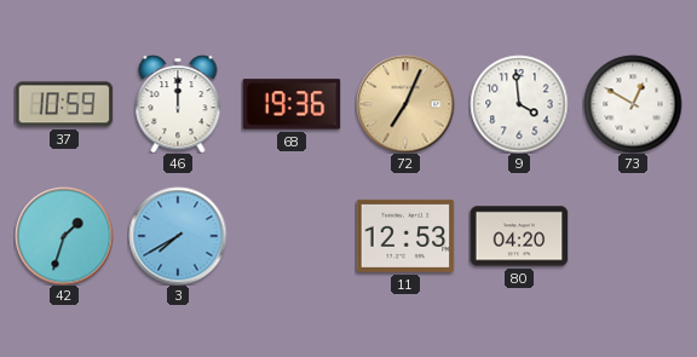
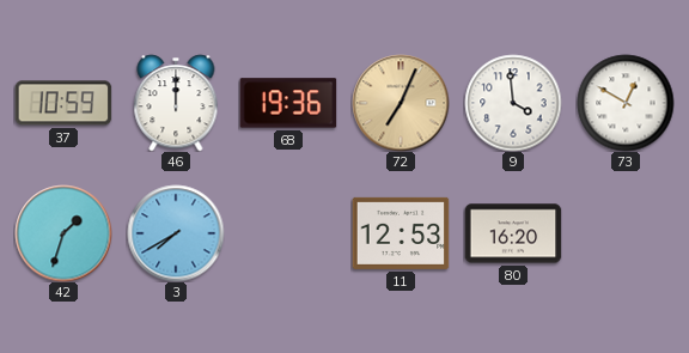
80: 04:20 -> 16:20 (513, 233)
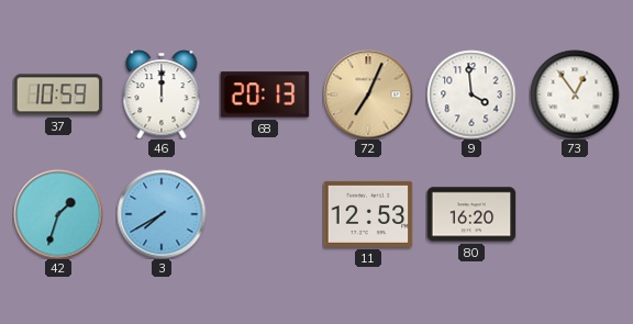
68: 19:36 -> 20:13 (265, 94)
73: 12:50 -> 12:54 (575, 94)
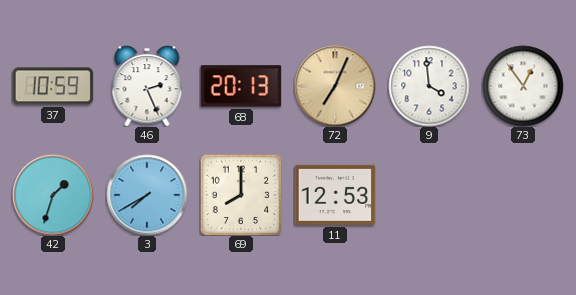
46: 12:00 -> 2:26 (147, 86)
69: none -> 8:00 (241, 195)
80: 16:20 -> none (471, 214)
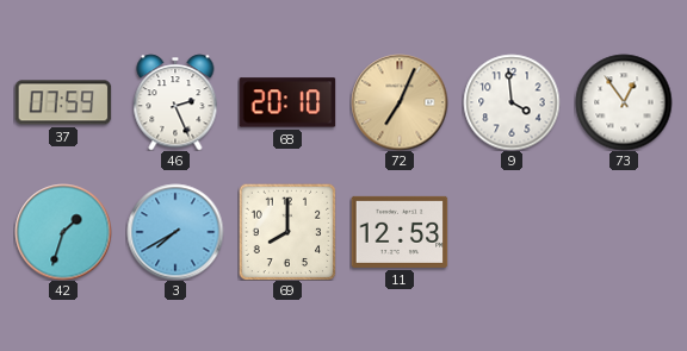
37: 10:59 -> 07:59 (63, 102)
68: 20:13 -> 20:10 (287, 102)
